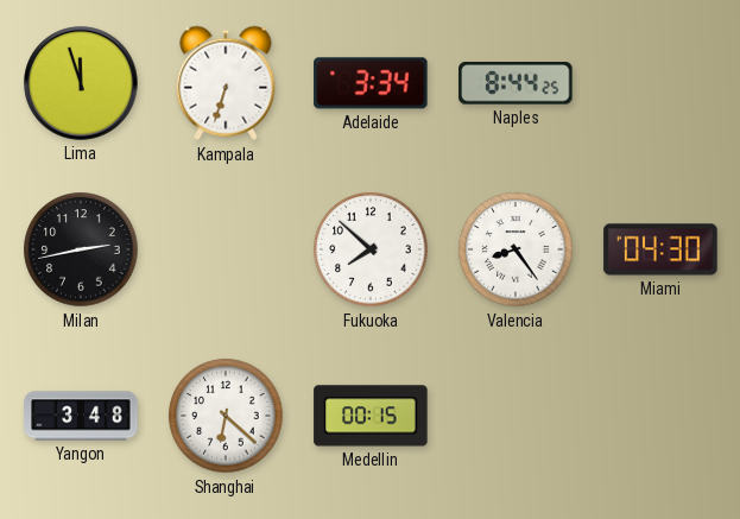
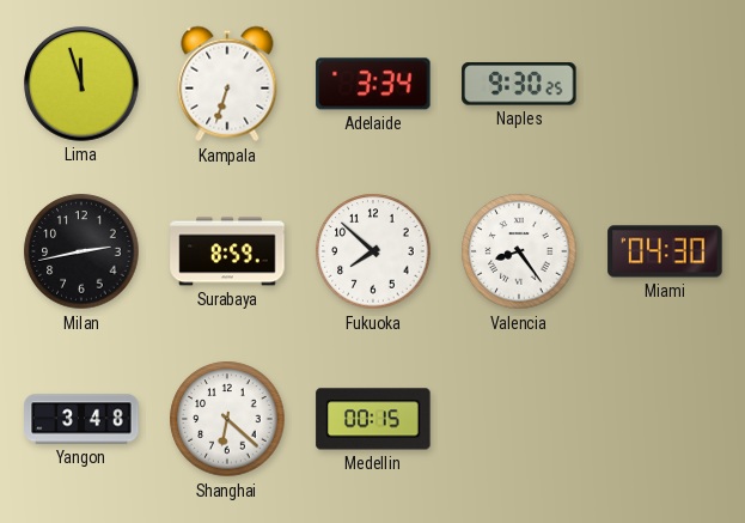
Naples: 8:44 -> 9:30 (519, 84)
Surabaya: none -> 8:59 (227, 251)
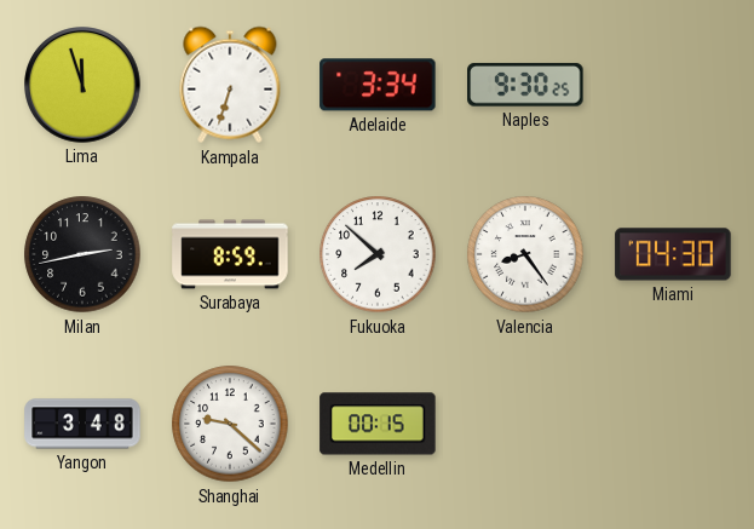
Shanghai: 6:22 -> 9:22 (230, 424)
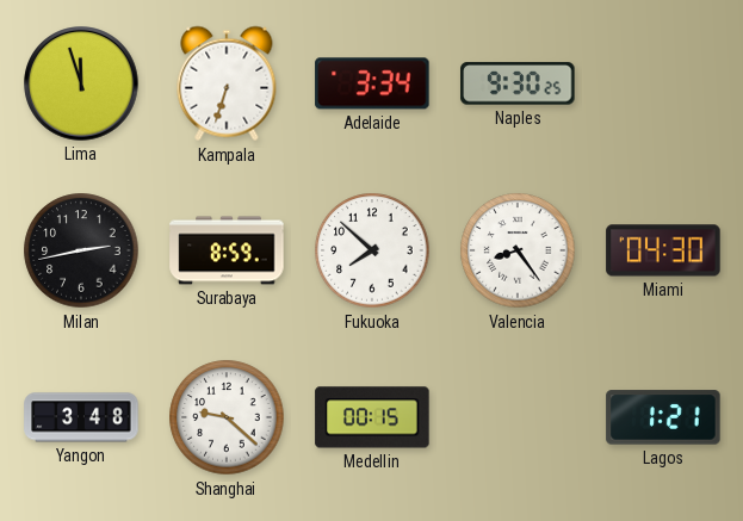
Lagos: none -> 1:21 (663, 417)
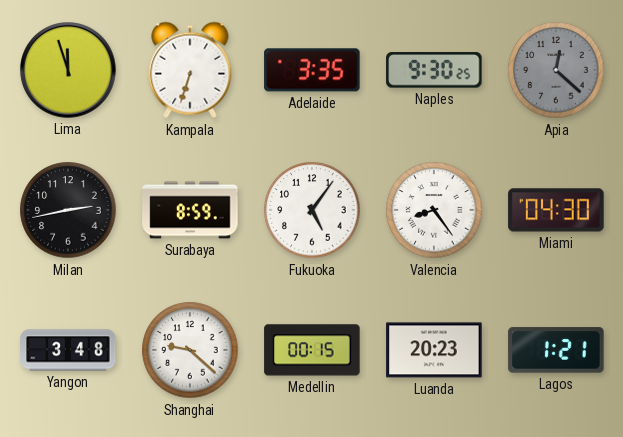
Adelaide: 3:34 -> 3:35 (312, 70)
Apia: none -> 12:22 (556, 70)
Fukuoka: 7:52 -> 5:06 (312, 210)
Luanda: none -> 20:23 (434, 350)
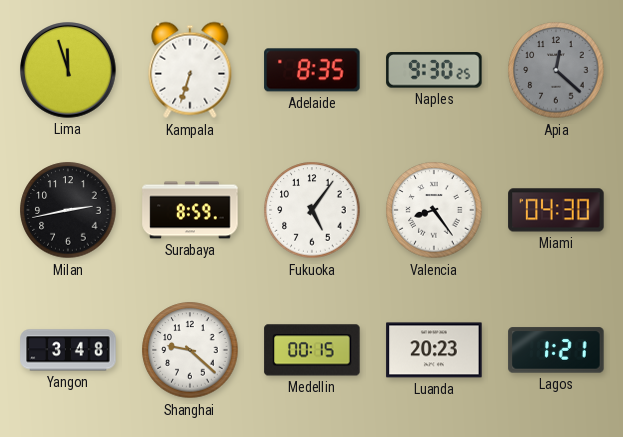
Adelaide: 3:35 -> 8:35 (312, 70)
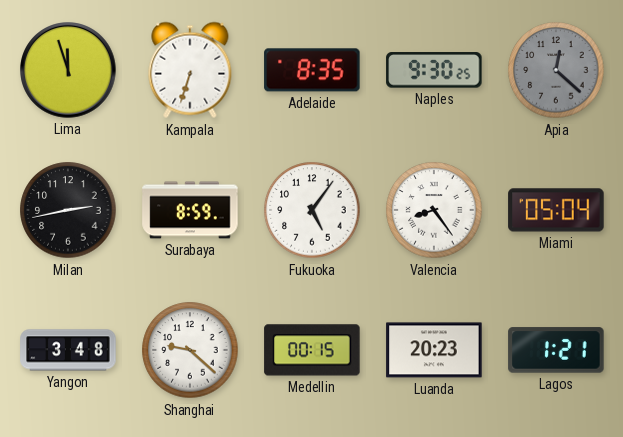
Miami: 04:30 -> 05:04 (556, 210)
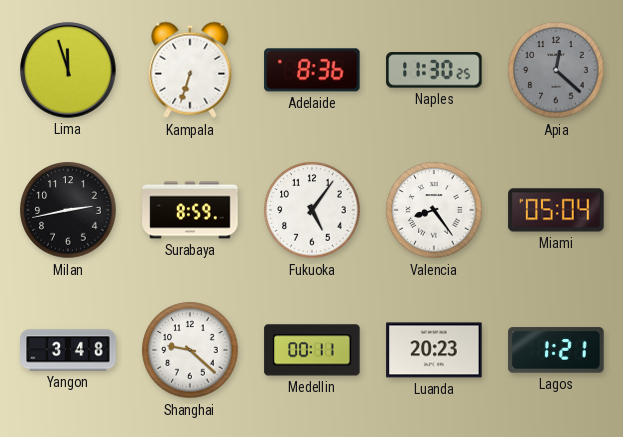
Adelaide: 8:35 -> 8:36 (312, 70)
Naples: 9:30 -> 11:30 (434, 70)
Medellin: 00:15 -> 00:11 (312, 350)
